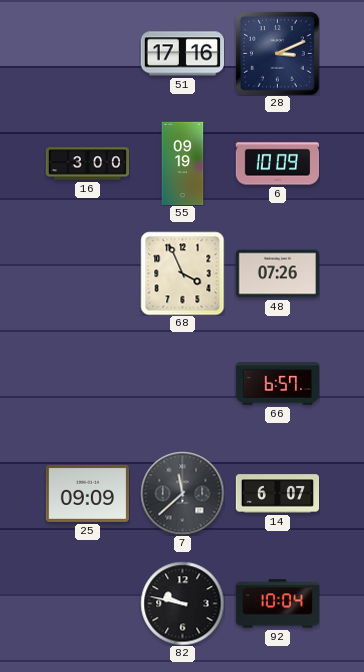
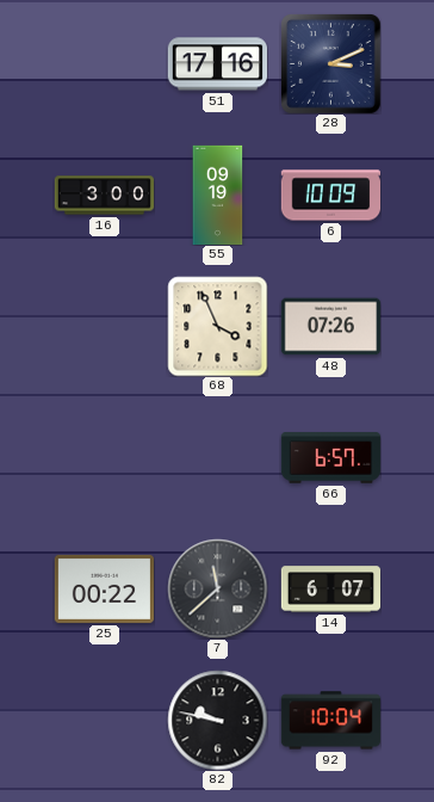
25: 09:09 -> 00:22 (104, 588)
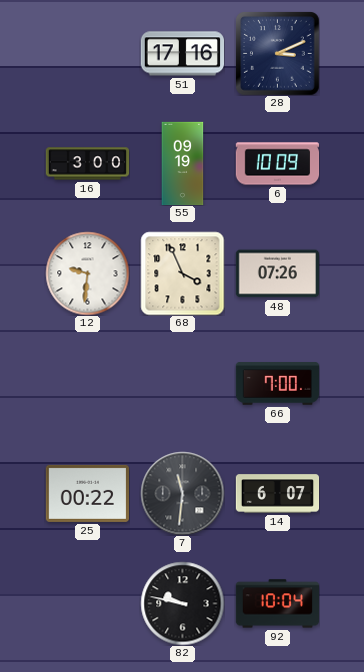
12: none -> 9:31 (87, 273)
66: 6:57 -> 7:00 (277, 384)
7: 11:38 -> 11:31 (182, 493)
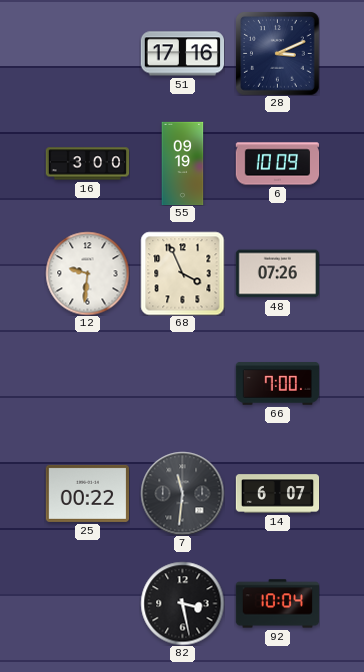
82: 9:47 -> 3:28 (182, 603)
